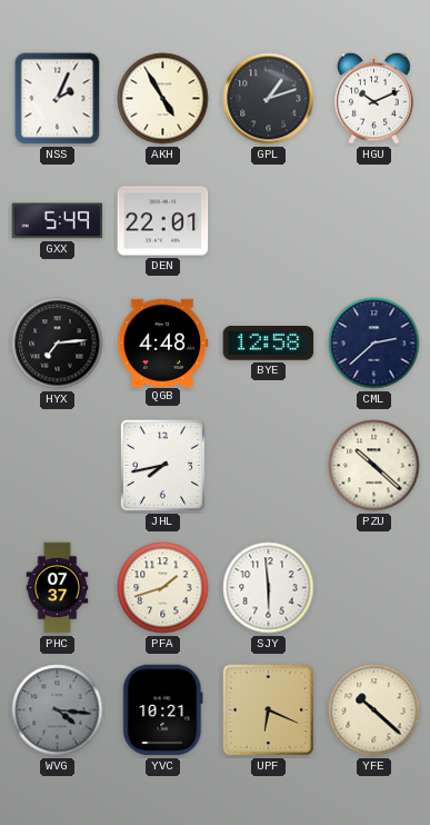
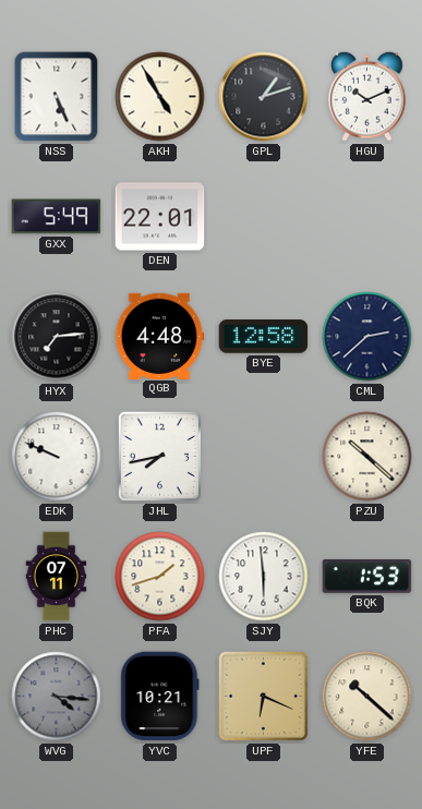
NSS: 2:04 -> 5:26 (57, 97)
EDK: none -> 9:49 (57, 457)
PHC: 07:37 -> 07:11 (57, 577)
BQK: none -> 1:53 (367, 577)
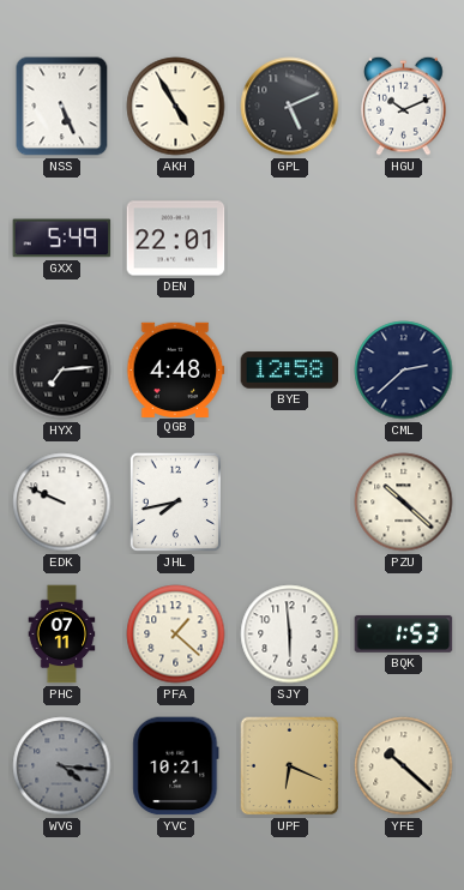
GPL: 1:12 -> 5:11 (290, 107)
PFA: 1:42 -> 1:22 (176, 635)
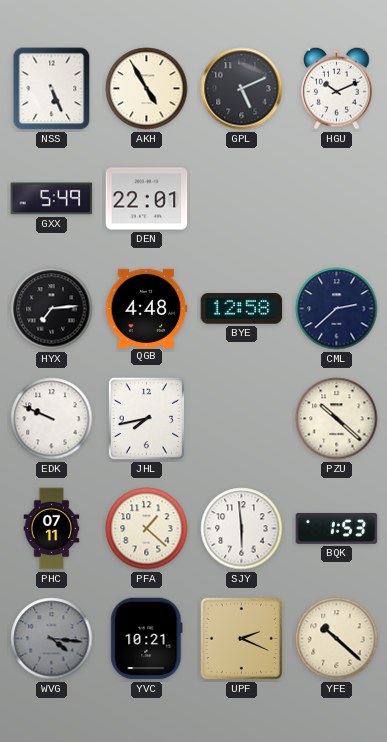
UPF: 6:19 -> 2:19 (242, 639)
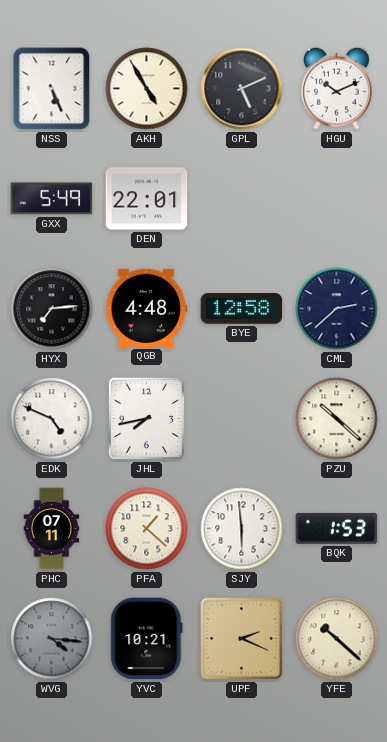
EDK: 9:49 -> 4:49 (52, 419)
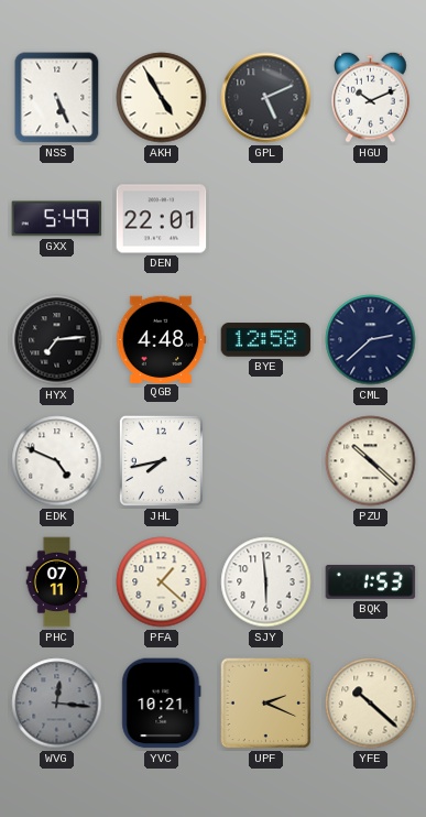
WVG: 4:16 -> 12:16 (57, 704)
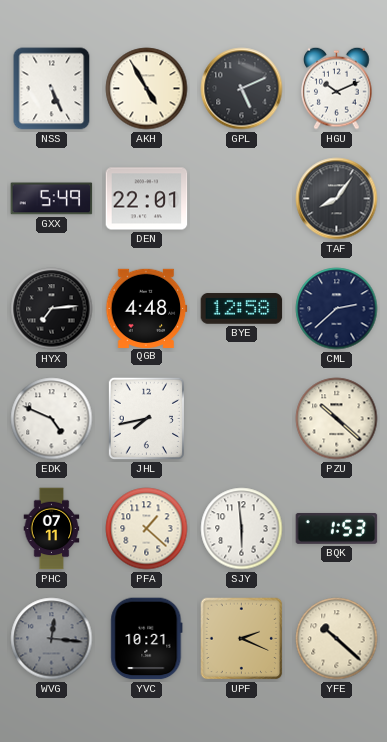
TAF: none -> 8:06 (337, 199)
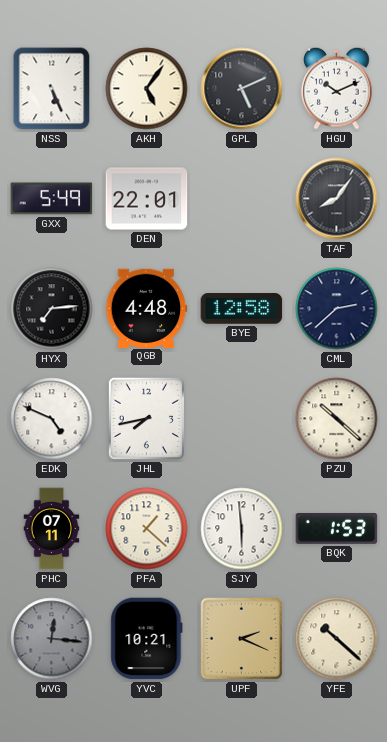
AKH: 4:55 -> 5:06 (147, 89)
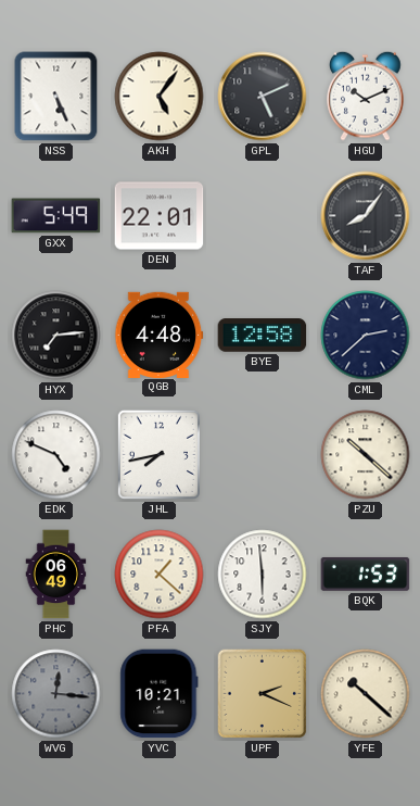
PHC: 07:11 -> 06:49 (56, 575)
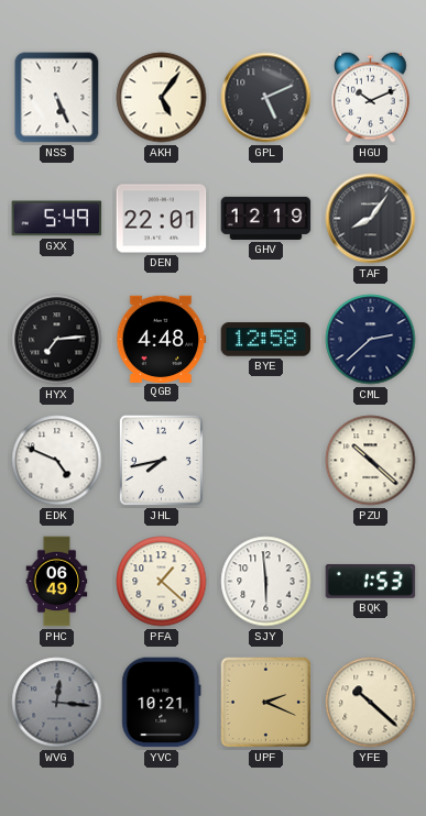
GHV: none -> 12:19 (266, 218)
